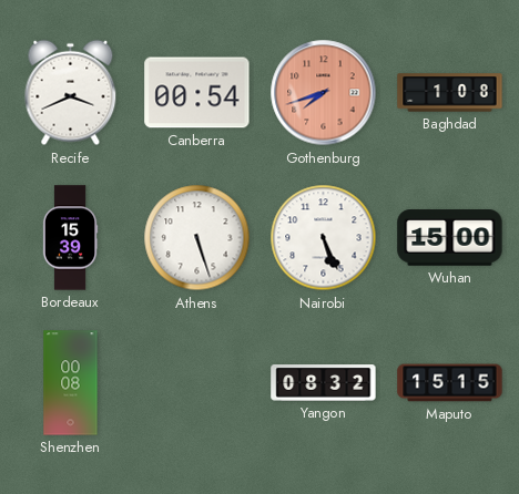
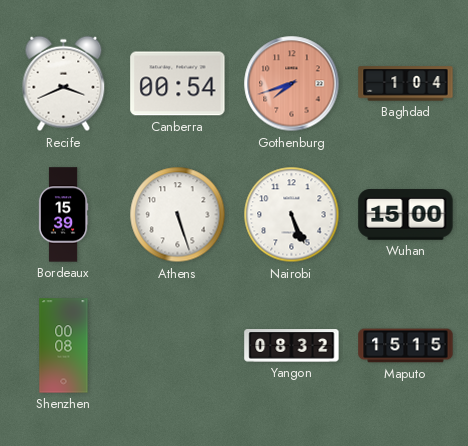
Baghdad: 1:08 -> 1:04 (406, 84)
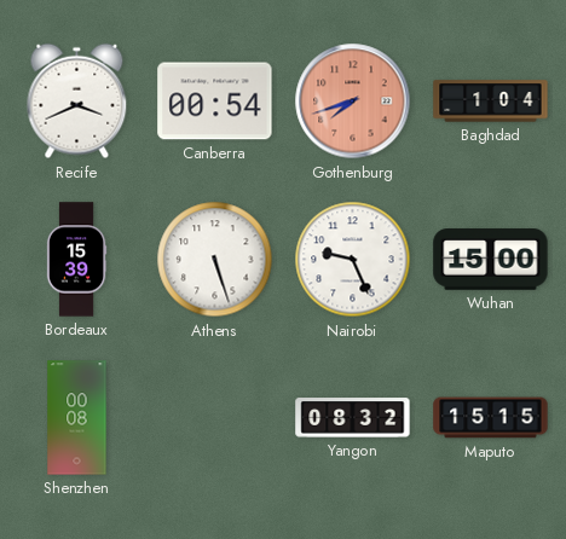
Nairobi: 5:26 -> 9:26 (353, 260)
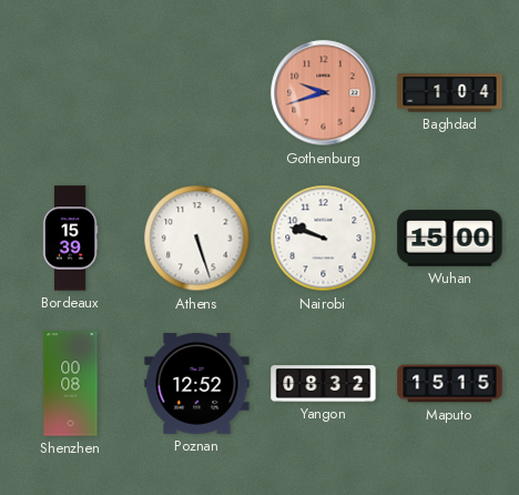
Recife: 3:41 -> none (77, 102)
Canberra: 00:54 -> none (215, 102)
Gothenburg: 7:42 -> 9:42 (324, 93)
Nairobi: 9:26 -> 9:48 (324, 239)
Poznan: none -> 12:52 (197, 383)
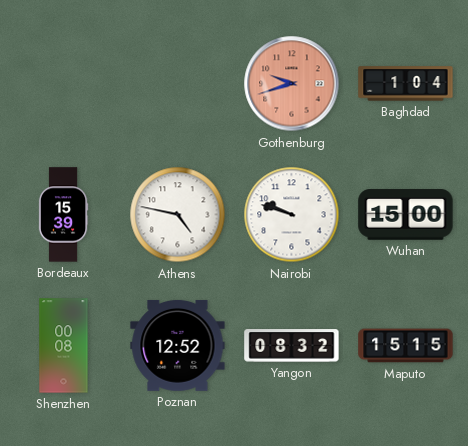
Athens: 5:27 -> 4:47 (178, 215)
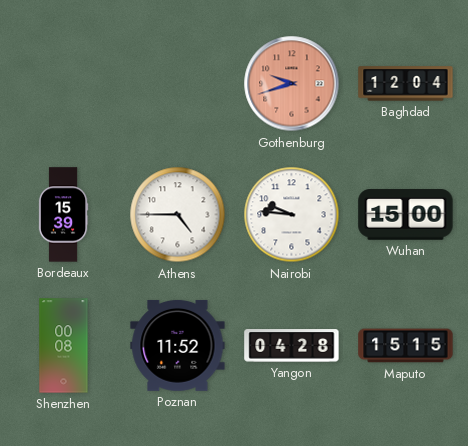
Baghdad: 1:04 -> 12:04 (406, 84)
Athens: 4:47 -> 4:45 (178, 215)
Nairobi: 9:48 -> 9:46 (292, 215)
Poznan: 12:52 -> 11:52 (178, 345)
Yangon: 08:32 -> 04:28 (292, 346)
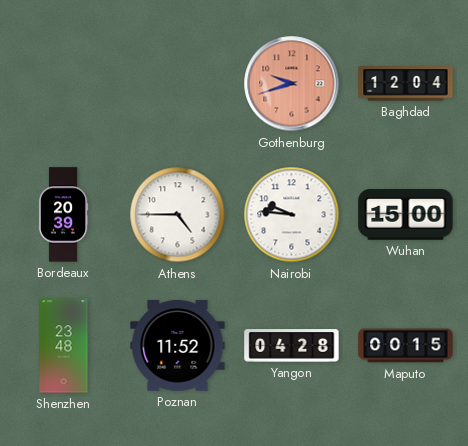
Bordeaux: 15:39 -> 20:39 (63, 215)
Shenzhen: 00:08 -> 23:48 (64, 346)
Maputo: 15:15 -> 00:15 (406, 346)
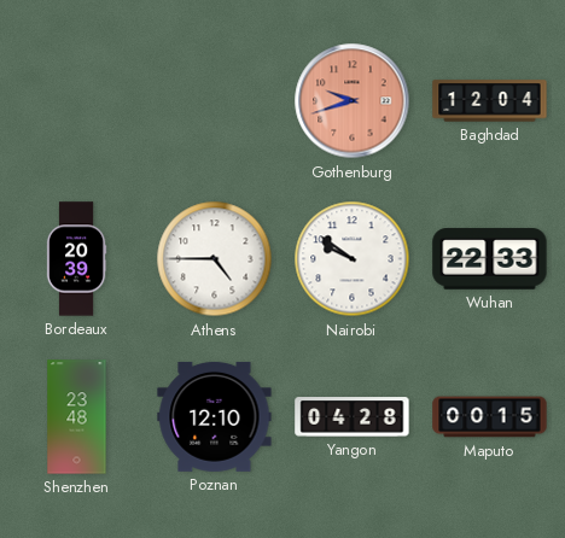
Nairobi: 9:46 -> 9:51 (353, 259)
Wuhan: 15:00 -> 22:33 (490, 259)
Poznan: 11:52 -> 12:10 (215, 416)
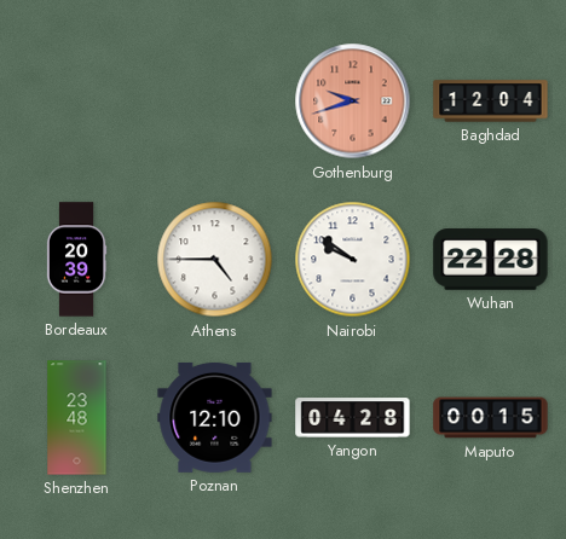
Wuhan: 22:33 -> 22:28 (491, 260)
